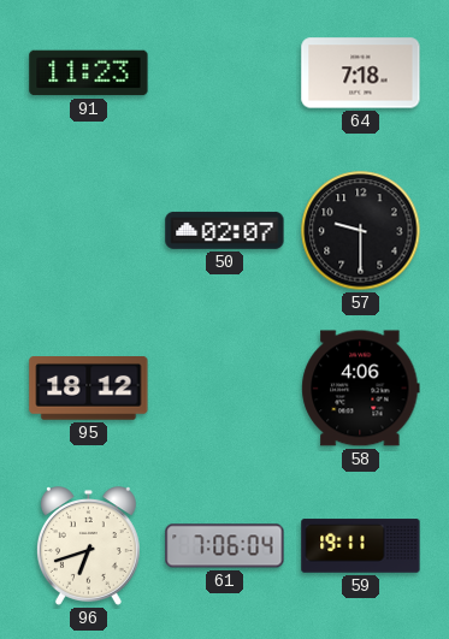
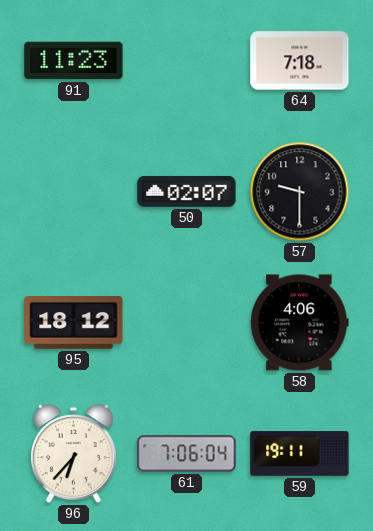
96: 6:42 -> 6:37 (73, 454)
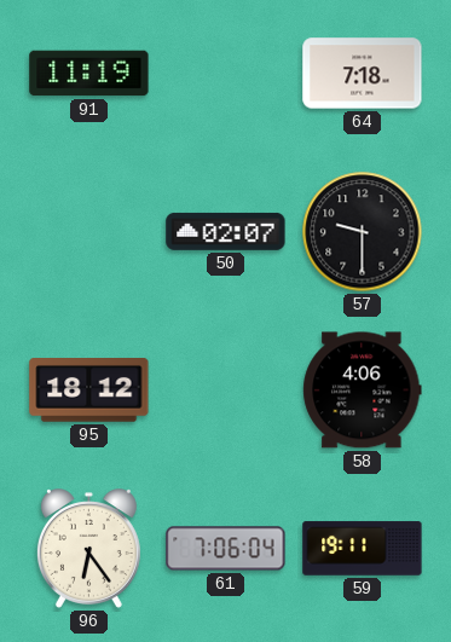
91: 11:23 -> 11:19 (89, 74)
96: 6:37 -> 6:24 (88, 549)
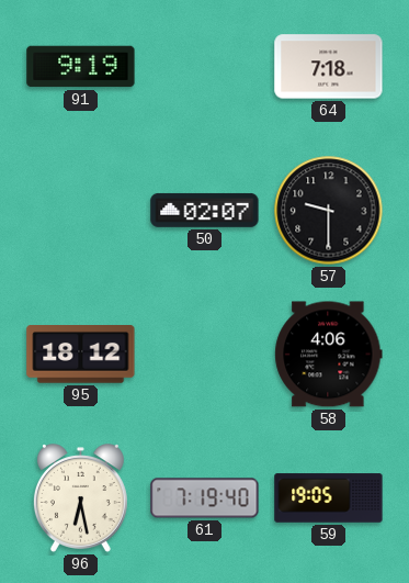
91: 11:19 -> 9:19 (81, 67)
96: 6:24 -> 6:28 (80, 498)
61: 7:06 -> 7:19 (205, 498)
59: 19:11 -> 19:05 (329, 498)
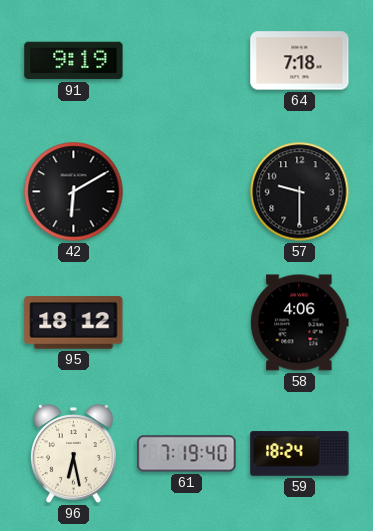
42: none -> 6:10 (74, 192)
50: 02:07 -> none (205, 210)
59: 19:05 -> 18:24 (300, 454)
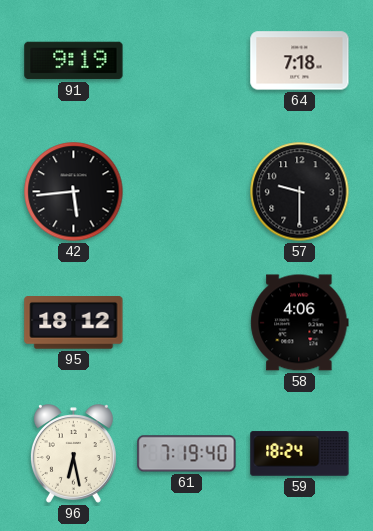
42: 6:10 -> 5:44 (74, 192)
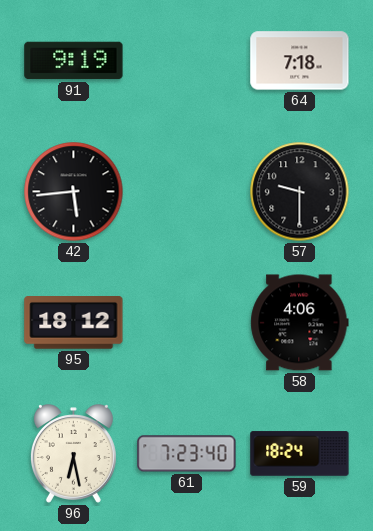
61: 7:19 -> 7:23 (187, 454)
